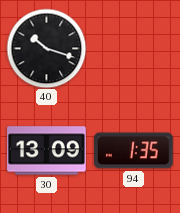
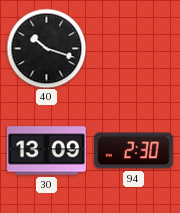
94: 1:35 -> 2:30 (134, 151)
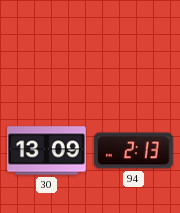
40: 10:18 -> none (46, 48)
94: 2:30 -> 2:13 (134, 151)
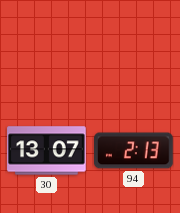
30: 13:09 -> 13:07 (47, 151)
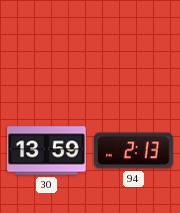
30: 13:07 -> 13:59 (47, 151)
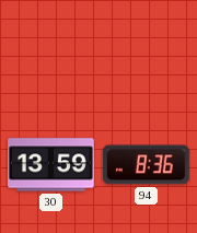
94: 2:13 -> 8:36 (147, 165)
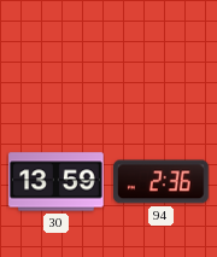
94: 8:36 -> 2:36 (162, 182)
